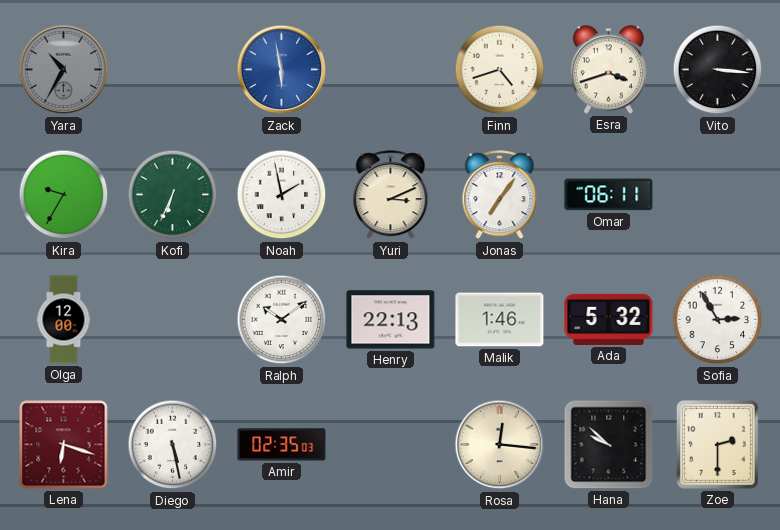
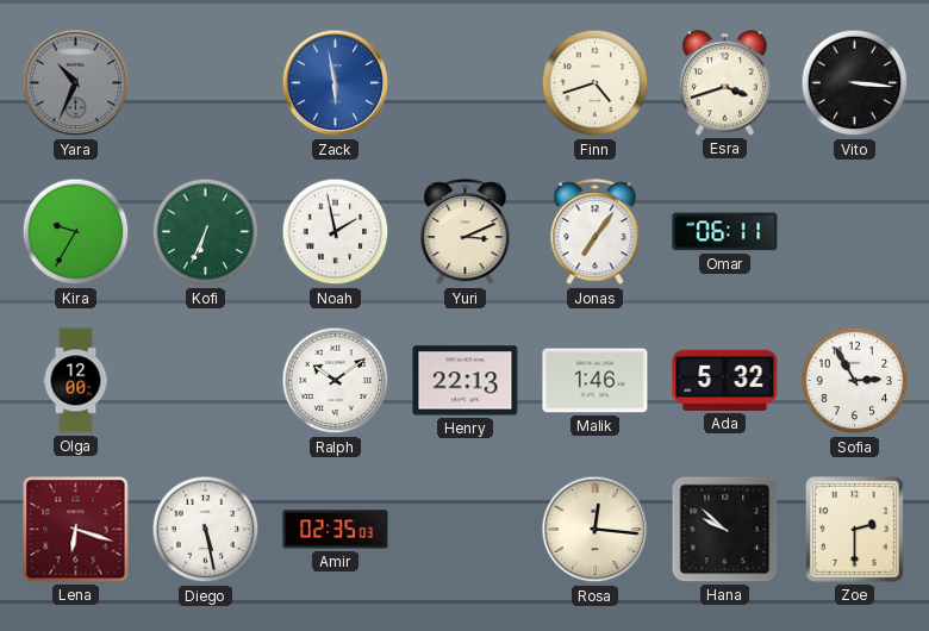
Yara: 10:35 -> 10:34 (76, 83)
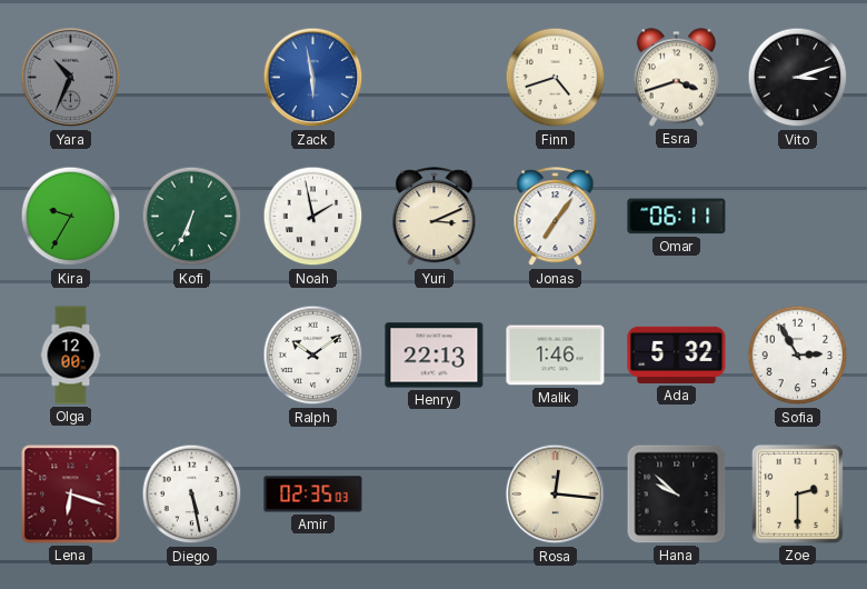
Vito: 3:16 -> 3:12 (798, 78)
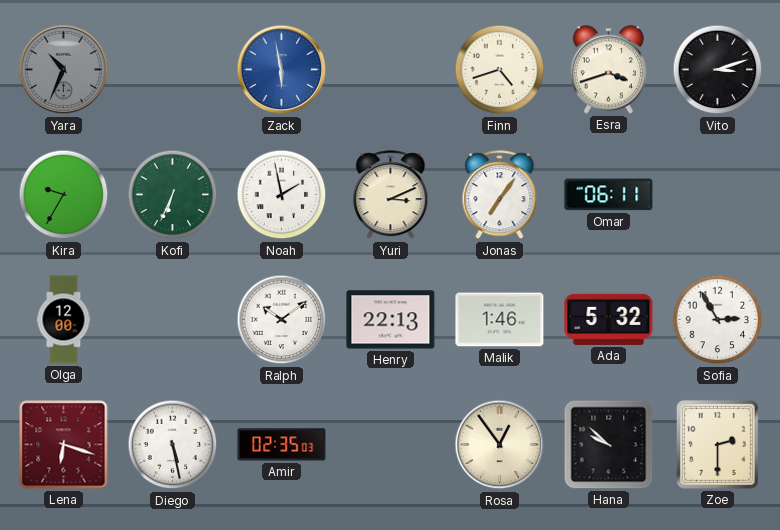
Rosa: 12:16 -> 12:54 (500, 445)
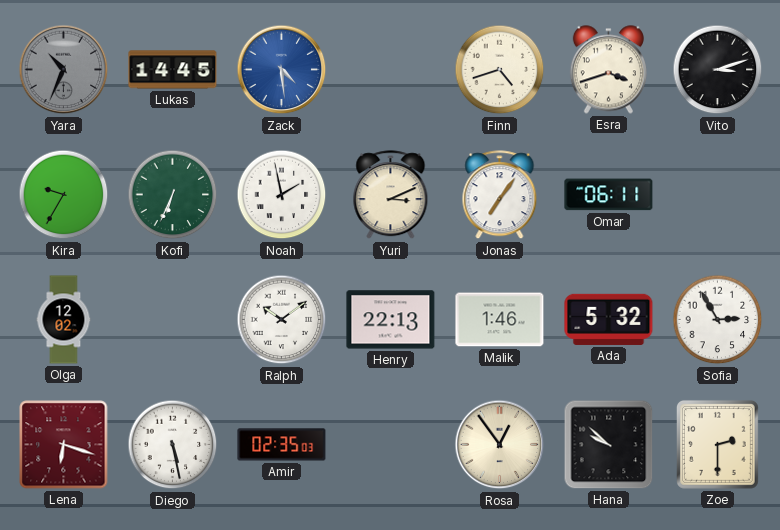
Lukas: none -> 14:45 (173, 70)
Zack: 5:58 -> 4:29 (282, 70)
Olga: 12:00 -> 12:02 (64, 320)
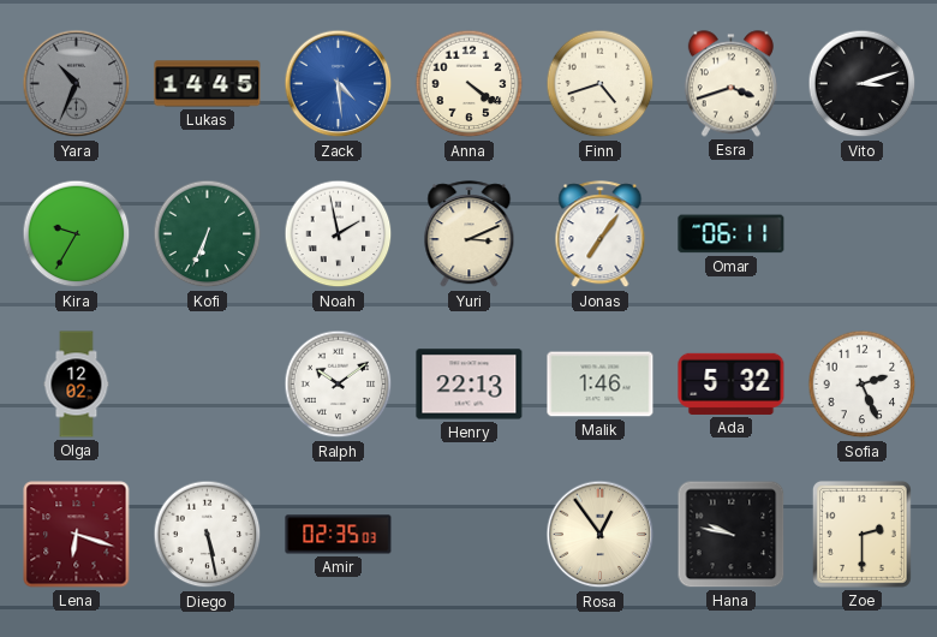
Anna: none -> 4:21 (470, 84)
Sofia: 2:55 -> 2:26 (863, 385)
Hana: 9:52 -> 9:47 (732, 535)
